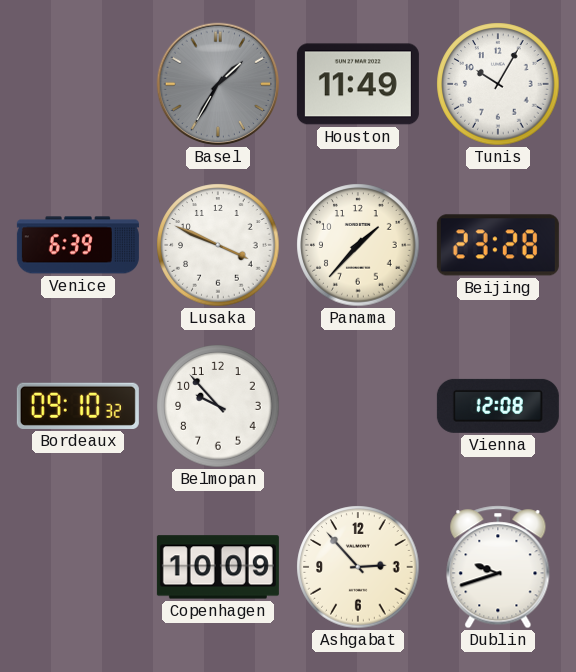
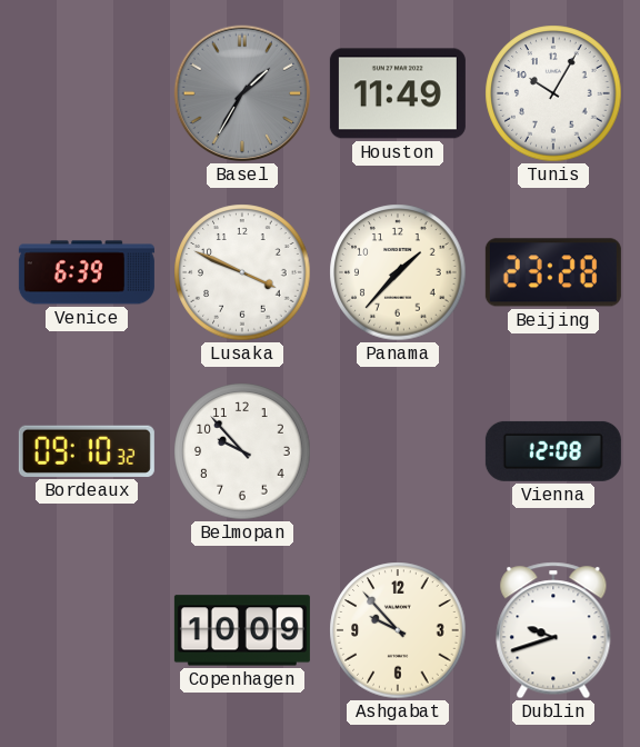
Ashgabat: 2:53 -> 9:53 (398, 630)
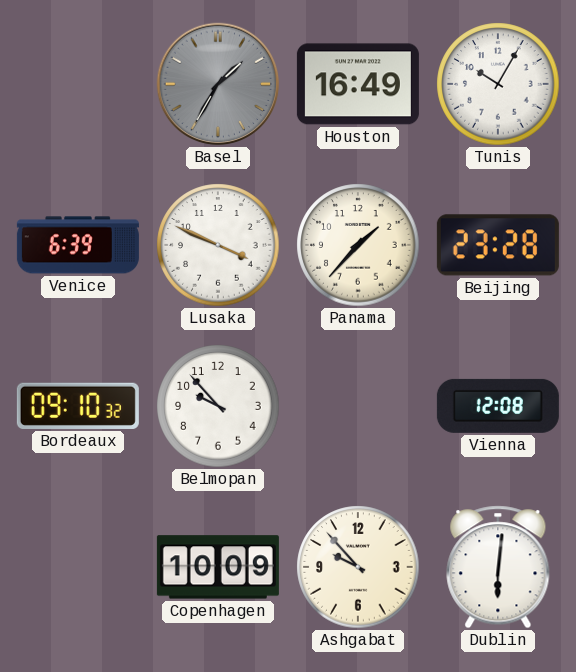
Houston: 11:49 -> 16:49 (358, 84)
Dublin: 9:42 -> 6:01 (498, 567)
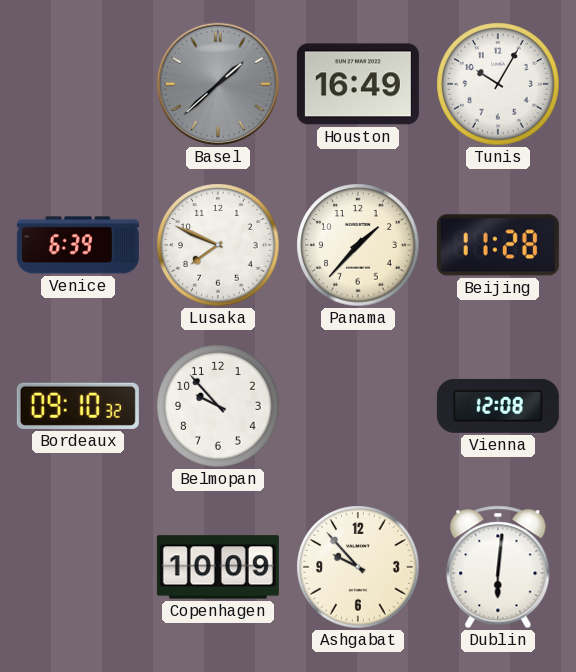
Basel: 1:35 -> 1:38 (218, 84)
Lusaka: 3:49 -> 7:49 (218, 245)
Beijing: 23:28 -> 11:28 (498, 245)
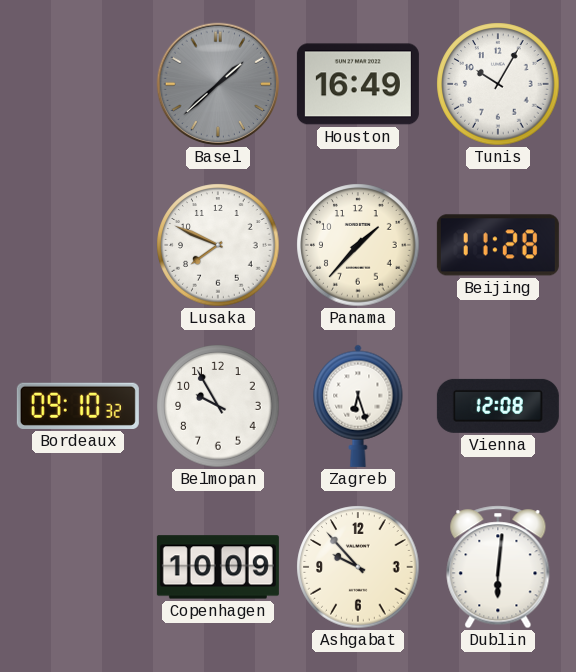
Venice: 6:39 -> none (78, 245)
Belmopan: 9:53 -> 9:55 (218, 406)
Zagreb: none -> 6:27 (358, 406)
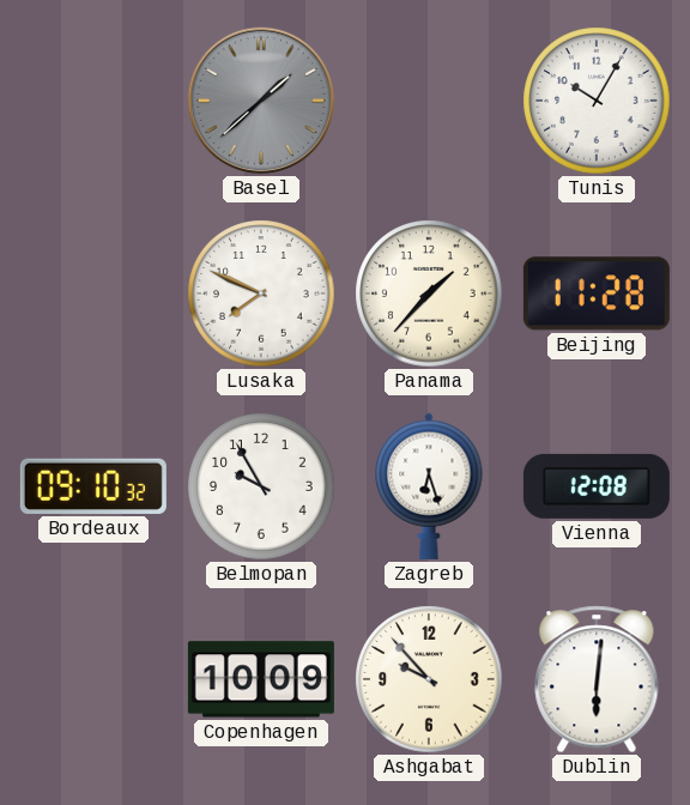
Houston: 16:49 -> none (358, 84)
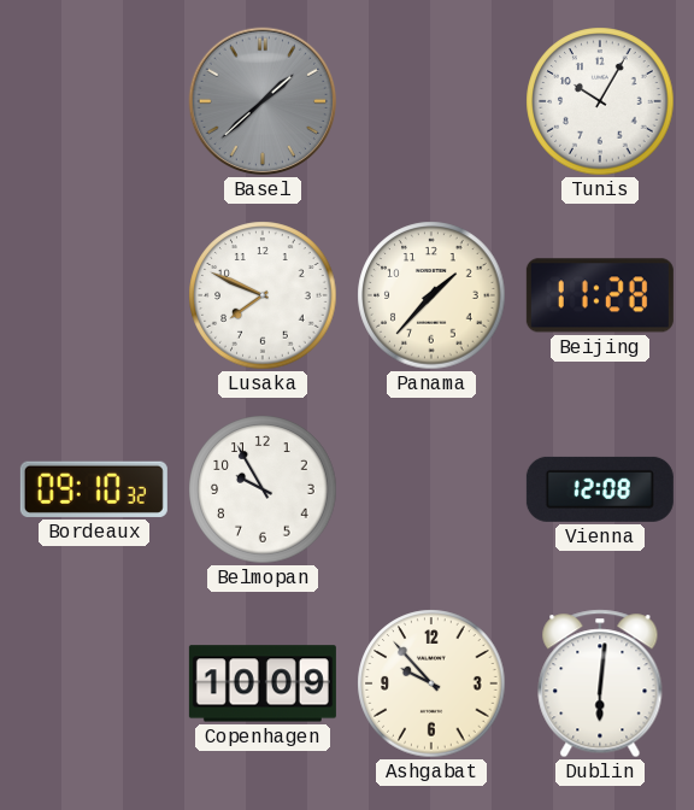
Zagreb: 6:27 -> none (429, 486)
